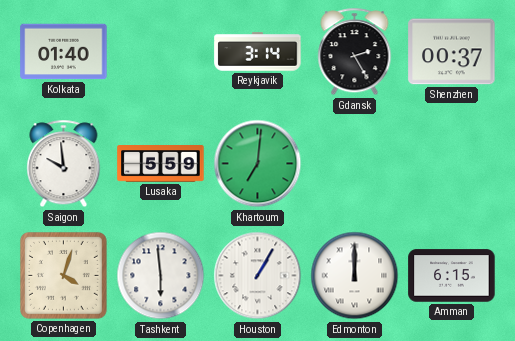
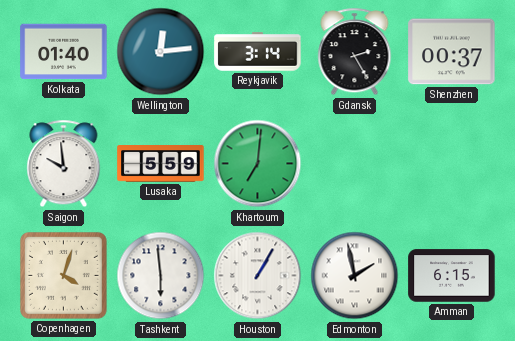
Wellington: none -> 12:14 (161, 52)
Edmonton: 12:00 -> 1:58 (355, 276)
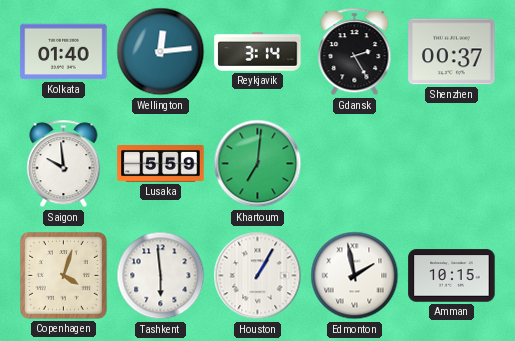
Amman: 6:15 -> 10:15 (452, 276)
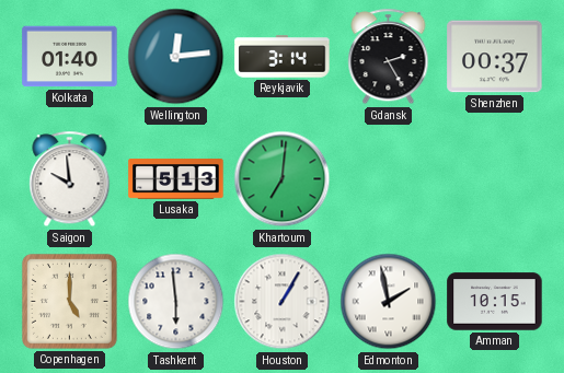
Lusaka: 5:59 -> 5:13 (176, 179)
Copenhagen: 4:03 -> 5:00 (69, 301)
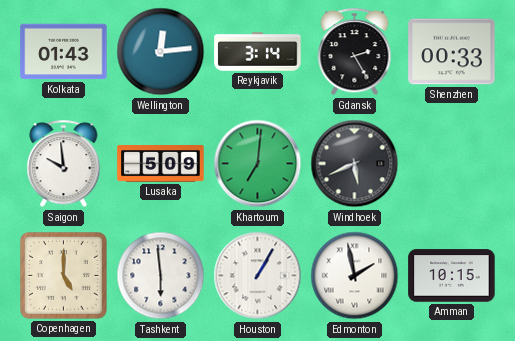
Kolkata: 01:40 -> 01:43 (64, 52)
Shenzhen: 00:37 -> 00:33 (452, 52)
Lusaka: 5:13 -> 5:09 (161, 164)
Windhoek: none -> 5:41 (355, 164)
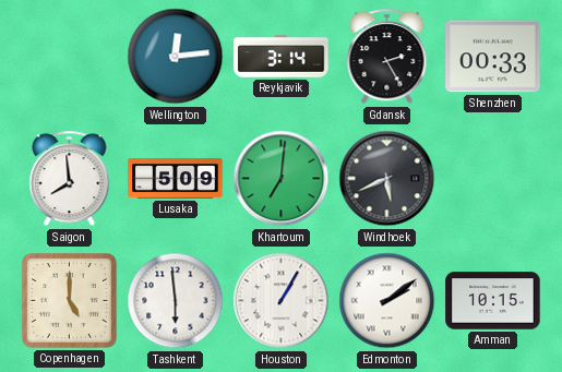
Kolkata: 01:43 -> none (64, 52)
Saigon: 9:59 -> 7:59 (70, 179)
Edmonton: 1:58 -> 2:09 (387, 301)
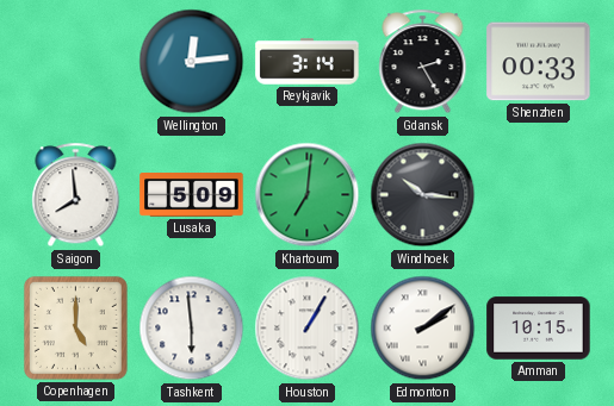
Windhoek: 5:41 -> 10:16 (423, 195)
